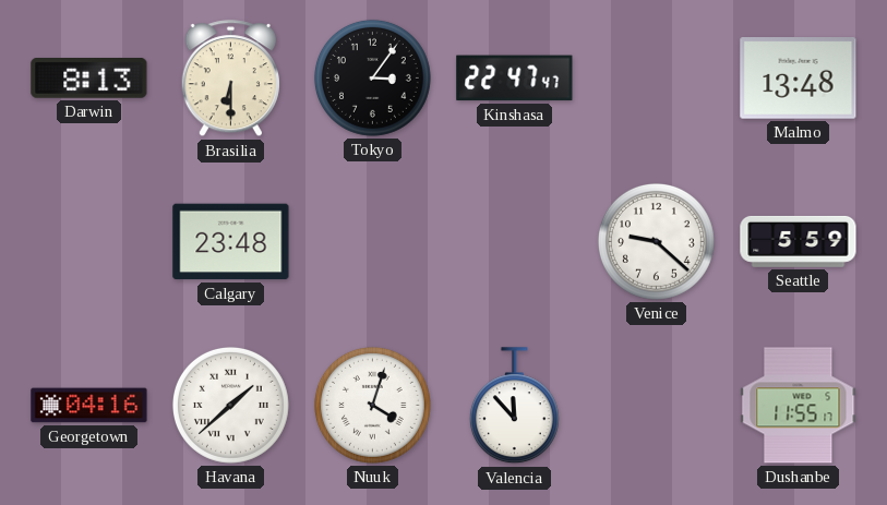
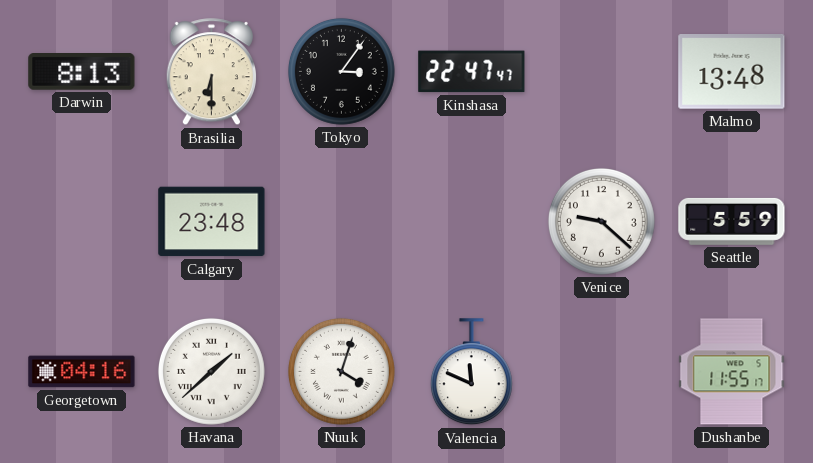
Valencia: 11:53 -> 11:49 (471, 372)
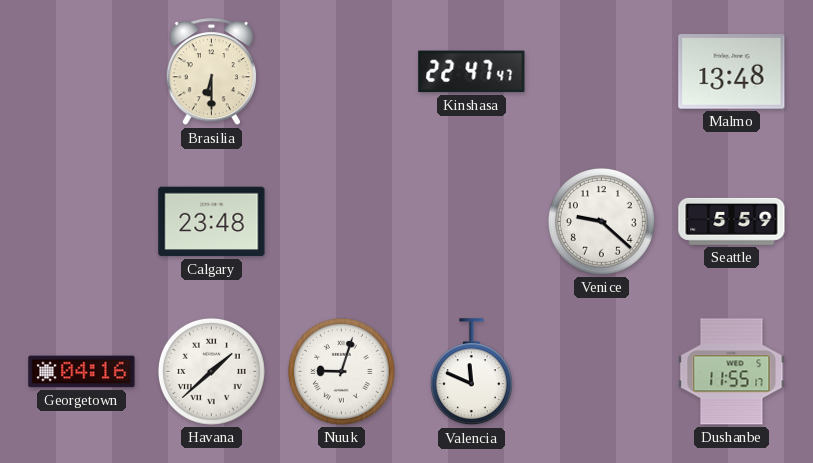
Darwin: 8:13 -> none (82, 72)
Tokyo: 3:06 -> none (341, 71)
Nuuk: 4:03 -> 9:03 (341, 371)
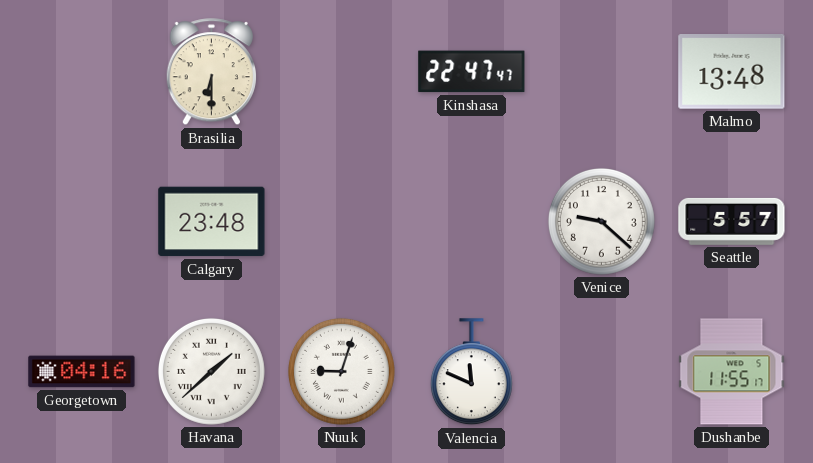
Seattle: 5:59 -> 5:57 (732, 221)
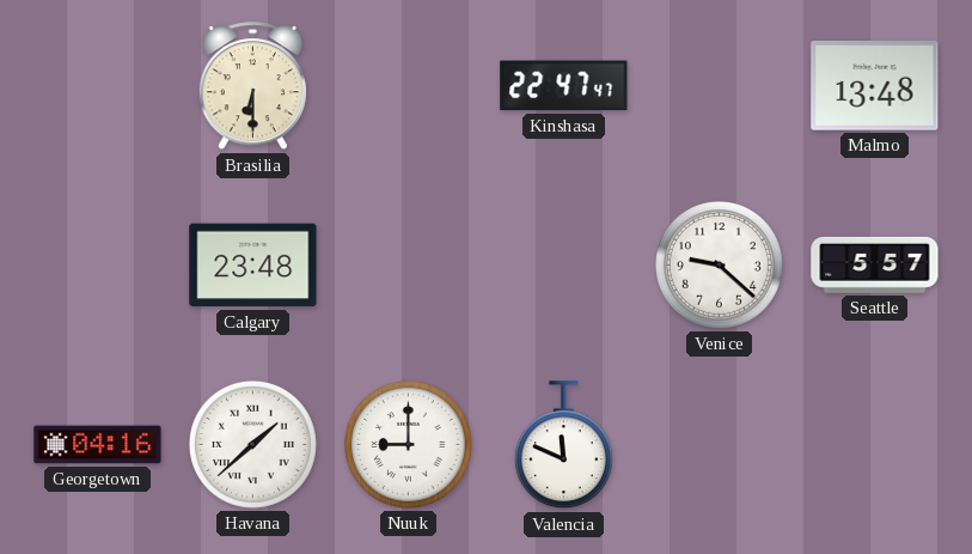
Nuuk: 9:03 -> 9:00 (408, 444)
Dushanbe: 11:55 -> none (732, 372)
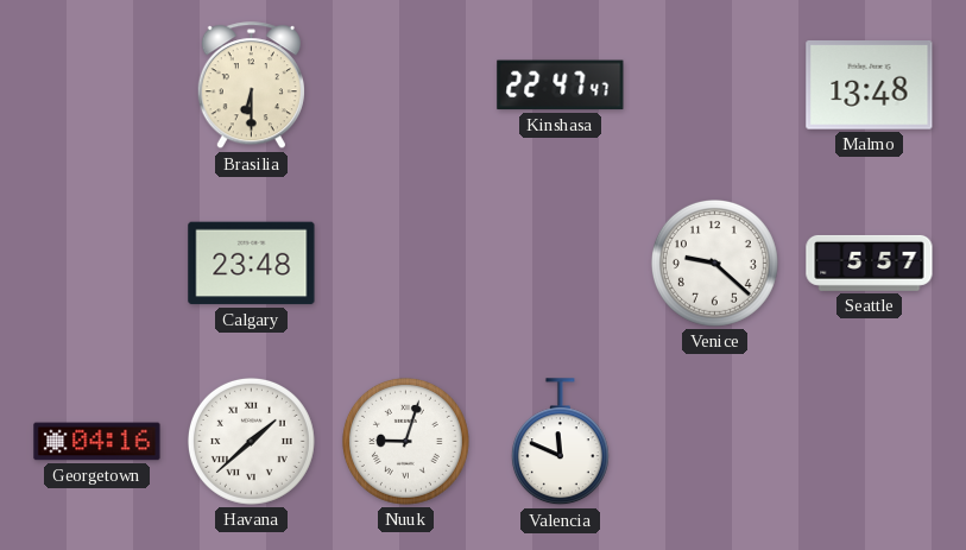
Nuuk: 9:00 -> 9:03 (405, 441)
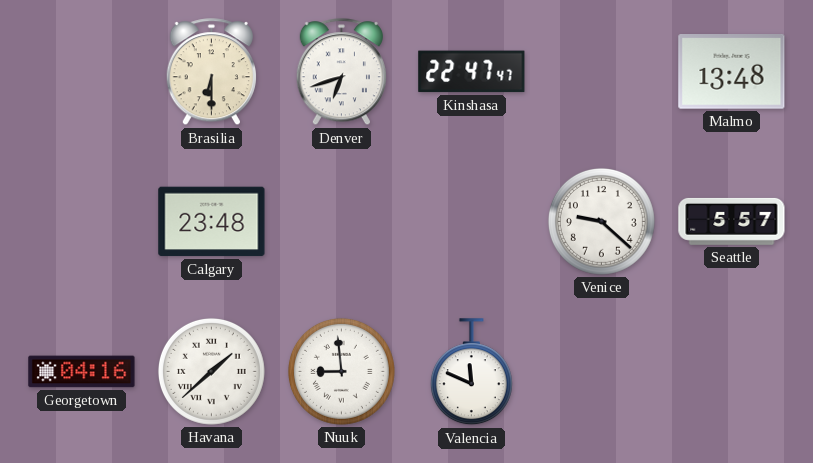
Denver: none -> 6:42 (341, 72)
Nuuk: 9:03 -> 8:59 (341, 371)
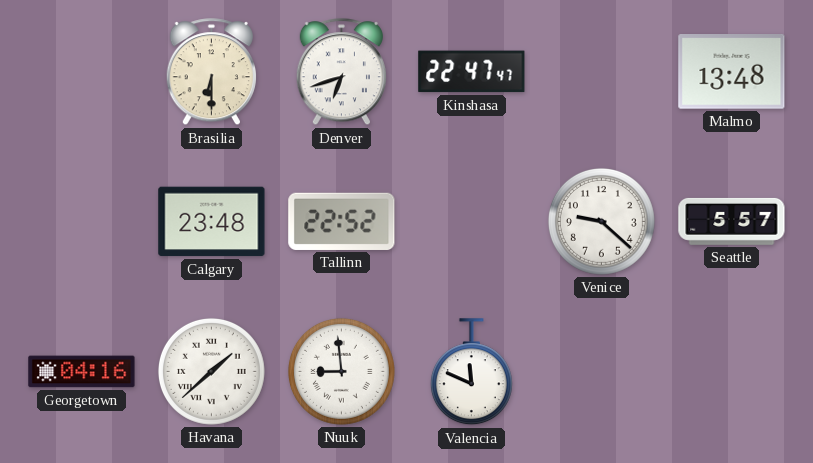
Tallinn: none -> 22:52 (342, 221)
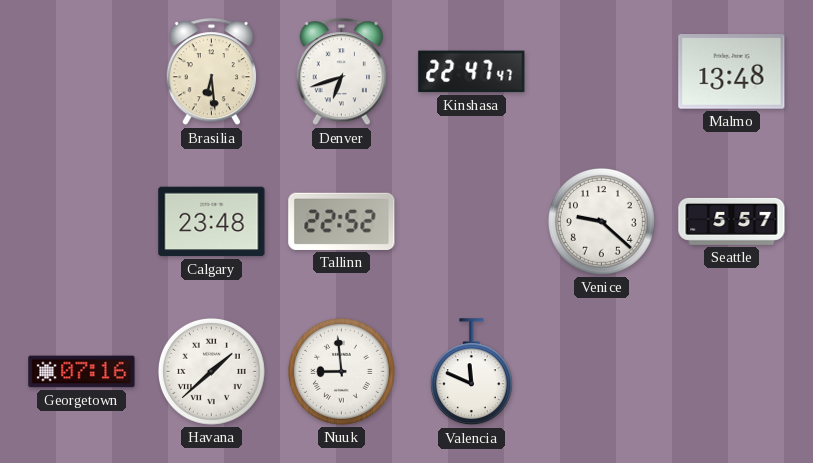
Brasilia: 6:30 -> 6:29 (211, 72)
Georgetown: 04:16 -> 07:16 (82, 372)
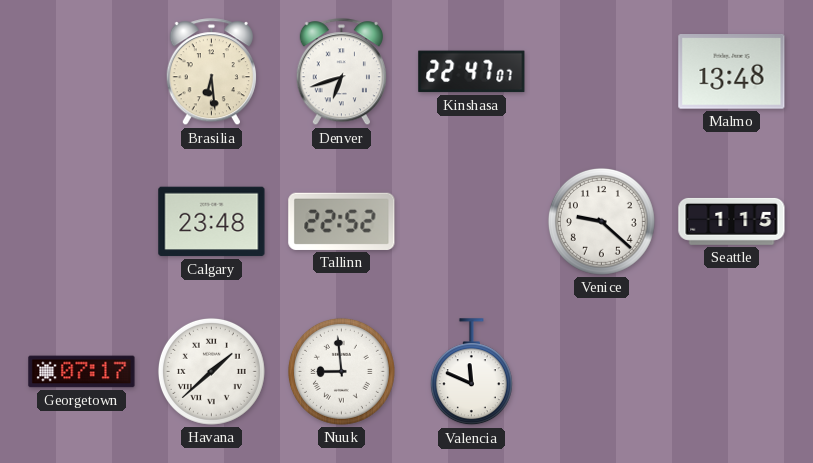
Kinshasa: 22:47:47 -> 22:47:07 (472, 72)
Seattle: 5:57 -> 1:15 (732, 221)
Georgetown: 07:16 -> 07:17 (82, 372)
